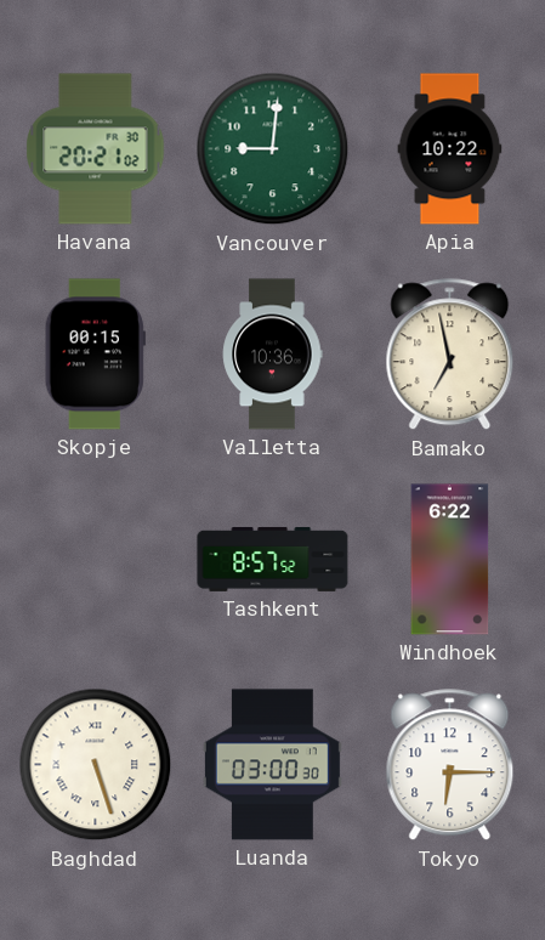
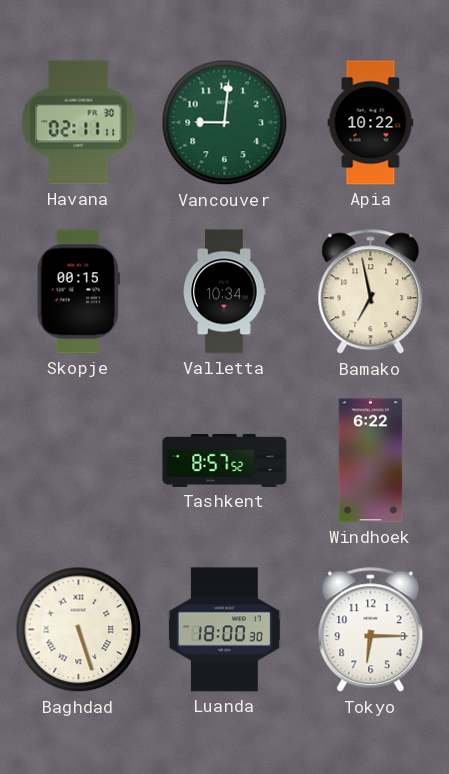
Havana: 20:21 -> 02:11 (79, 123)
Valletta: 10:36 -> 10:34 (224, 292)
Luanda: 03:00 -> 18:00 (224, 630)
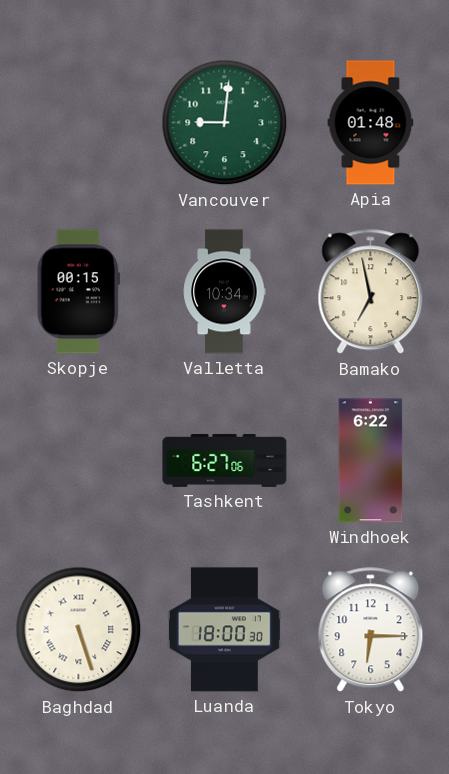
Havana: 02:11 -> none (79, 123)
Apia: 10:22 -> 01:48 (371, 123)
Tashkent: 8:57 -> 6:27 (225, 460)
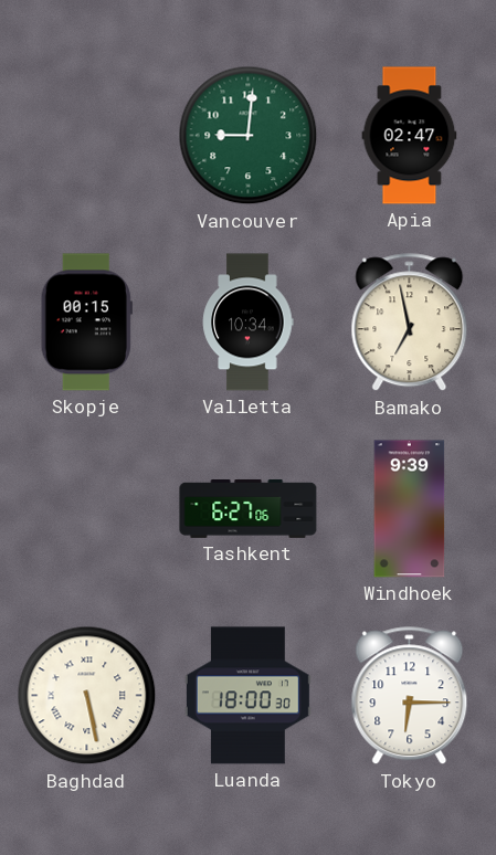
Apia: 01:48 -> 02:47 (410, 136)
Windhoek: 6:22 -> 9:39 (410, 509)
Baghdad: 5:27 -> 5:28 (87, 696)
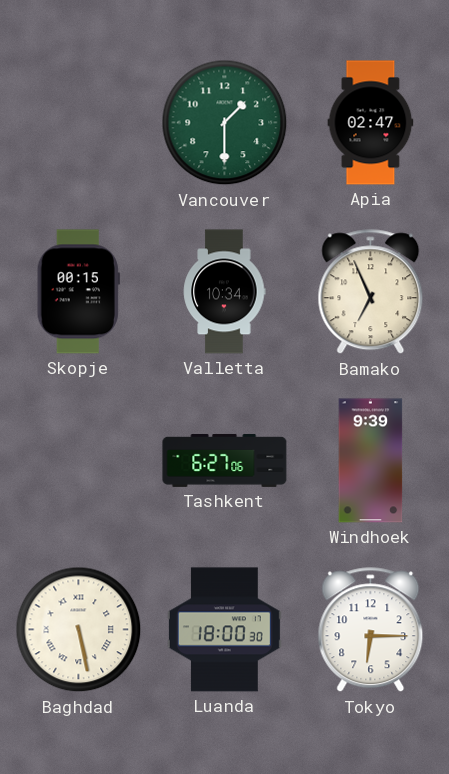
Vancouver: 9:01 -> 1:30 (225, 123)
Bamako: 6:58 -> 6:56 (371, 292)
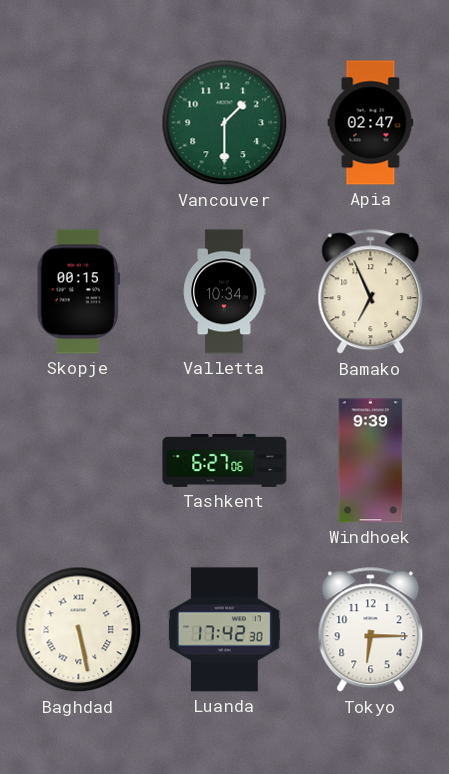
Luanda: 18:00 -> 17:42 (224, 630)
